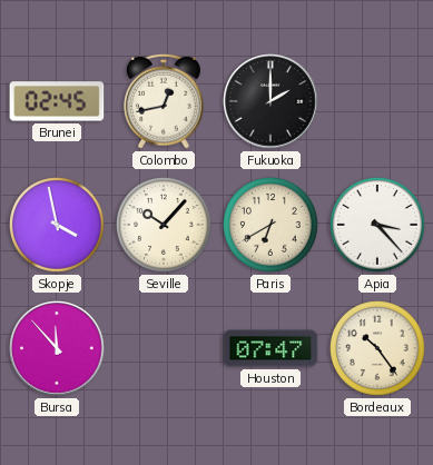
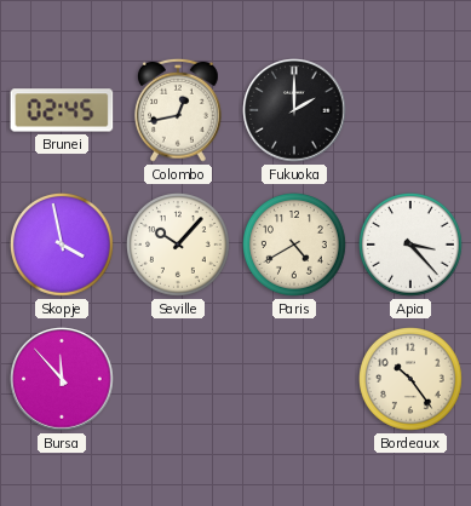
Paris: 6:40 -> 4:40 (295, 246)
Houston: 07:47 -> none (270, 348)
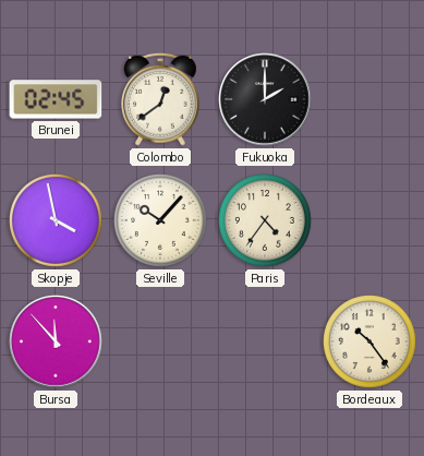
Colombo: 12:43 -> 12:39 (161, 99)
Paris: 4:40 -> 4:36 (266, 221)
Apia: 3:23 -> none (412, 246)
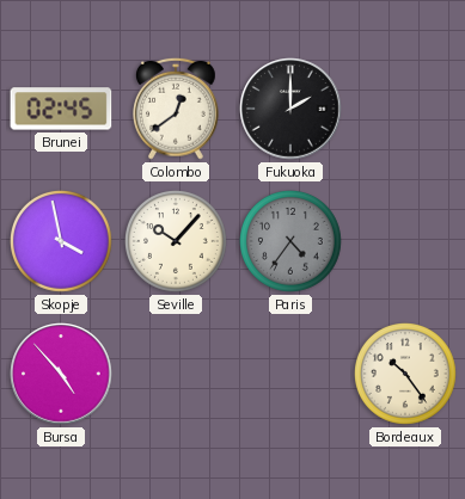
Paris dial: cream -> grey (292, 242)
Bursa: 11:53 -> 4:53 (61, 374)
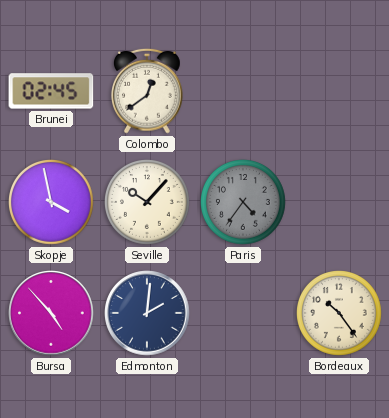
Fukuoka: 2:00 -> none (290, 109)
Edmonton: none -> 2:01 (147, 313)
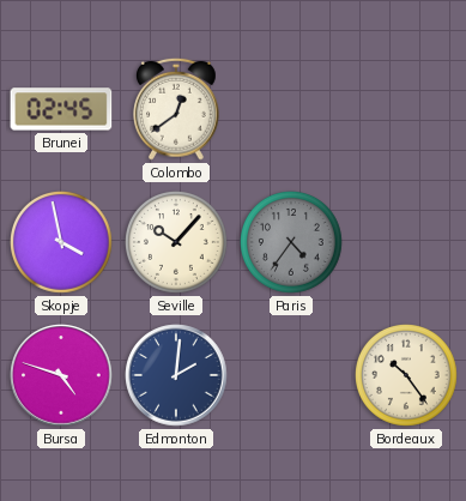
Bursa: 4:53 -> 4:48 (61, 375)
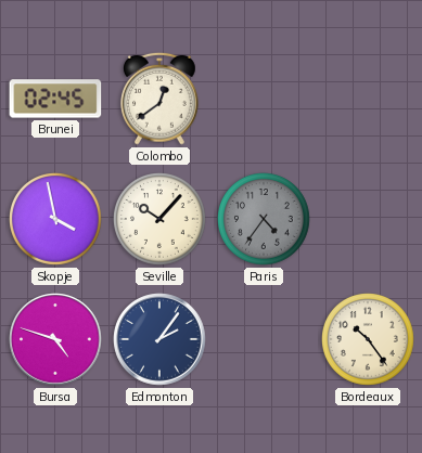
Edmonton: 2:01 -> 2:06 (159, 339)
